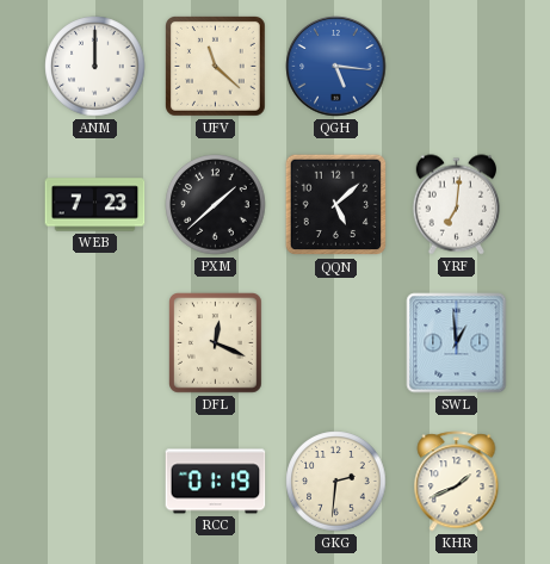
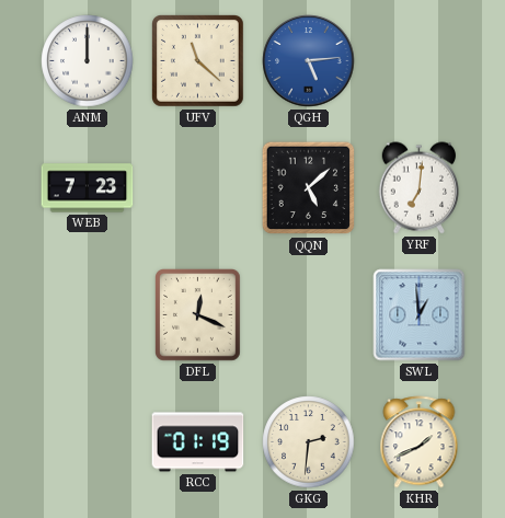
QGH: 5:16 -> 5:14 (309, 61)
PXM: 1:38 -> none (216, 205)
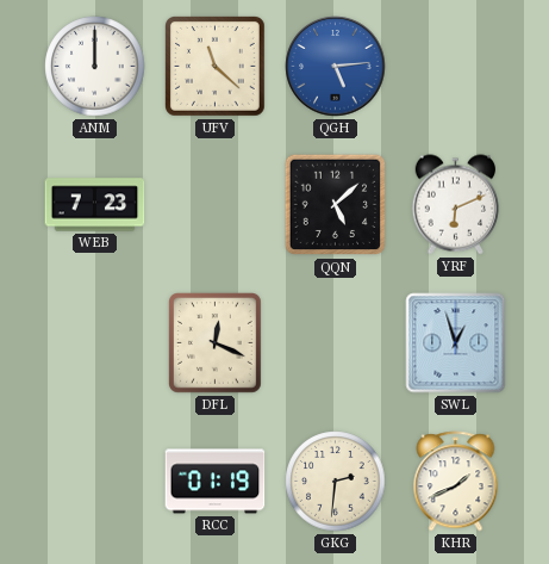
YRF: 7:01 -> 6:11 (455, 205)
SWL: 12:59 -> 12:57 (456, 343)
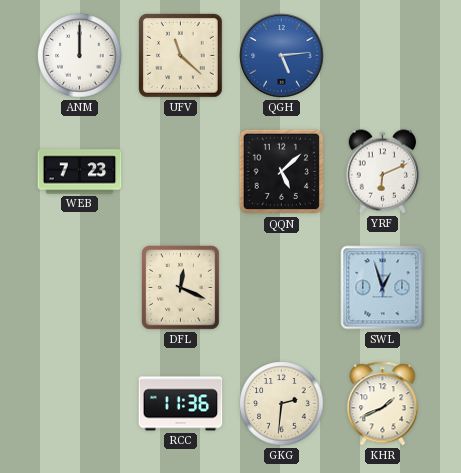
RCC: 01:19 -> 11:36 (181, 404)
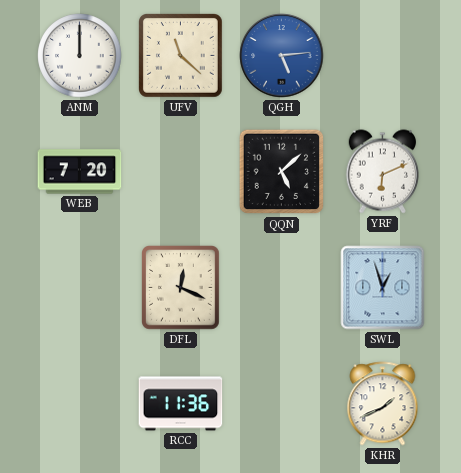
WEB: 7:23 -> 7:20 (80, 172)
GKG: 2:31 -> none (282, 404)
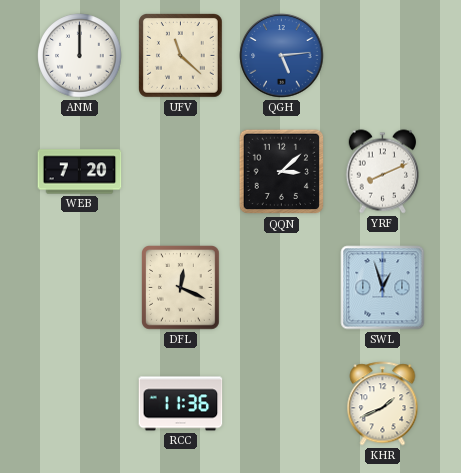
QQN: 5:08 -> 3:08 (282, 172)
YRF: 6:11 -> 8:11 (382, 172)
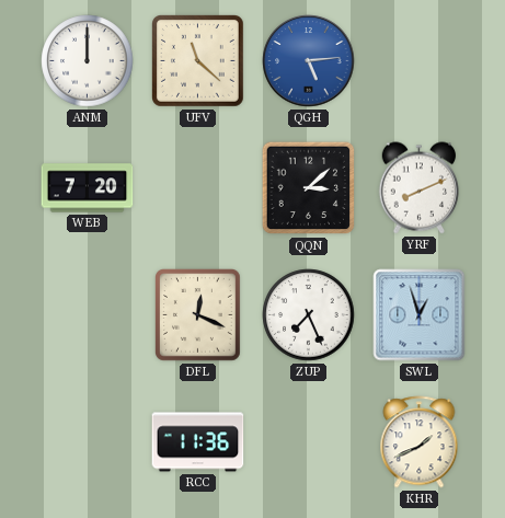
ZUP: none -> 7:26 (309, 315)
